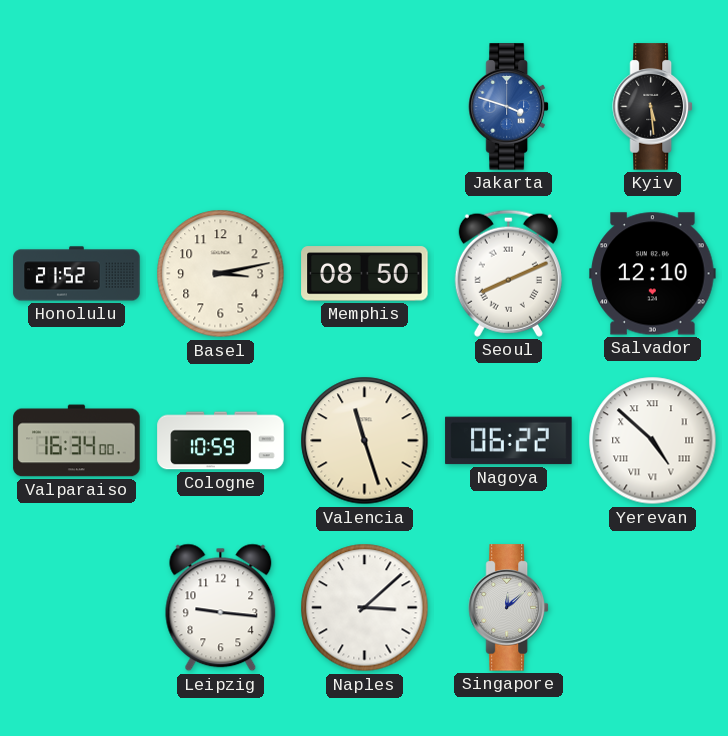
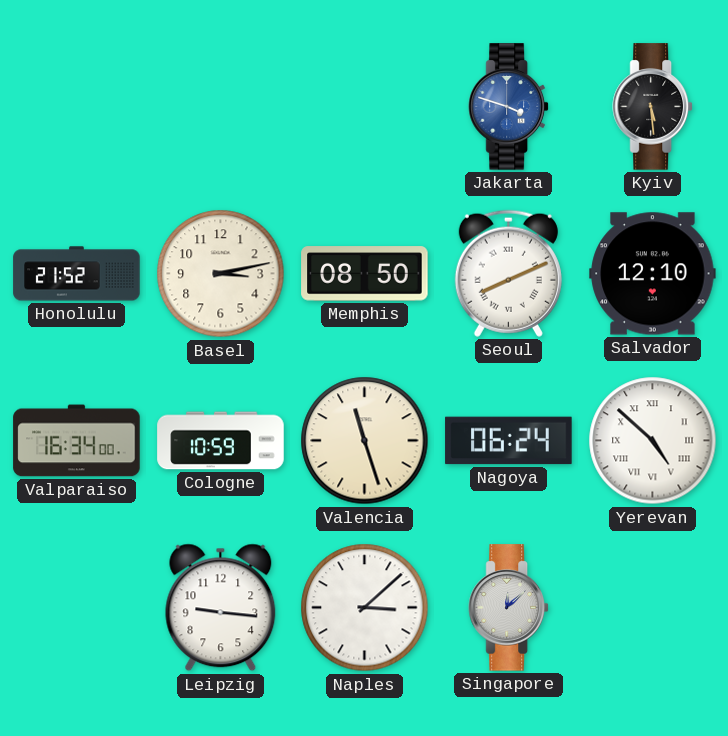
Nagoya: 06:22 -> 06:24 (509, 441)
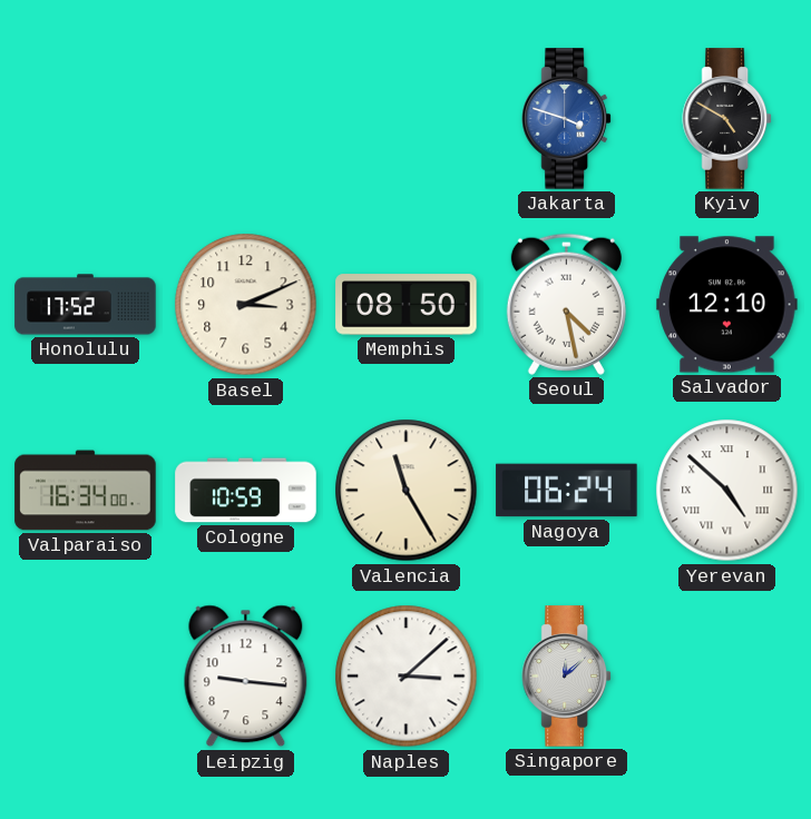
Kyiv: 5:29 -> 4:50 (726, 119)
Honolulu: 21:52 -> 17:52 (86, 305)
Basel: 3:13 -> 3:11 (246, 305)
Seoul: 8:11 -> 4:28 (566, 304)
Valencia: 11:27 -> 11:25 (407, 491)
